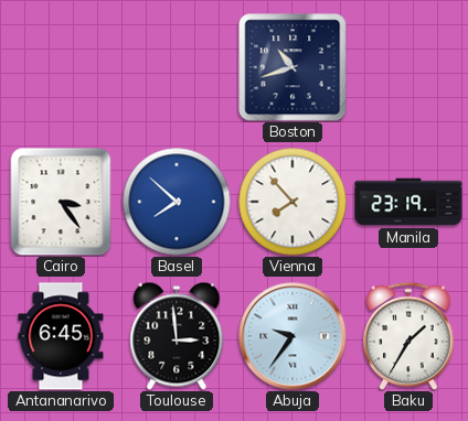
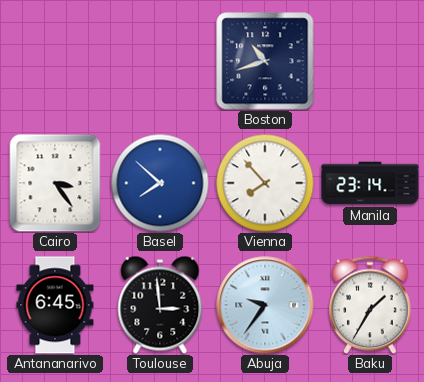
Manila: 23:19 -> 23:14 (370, 183)
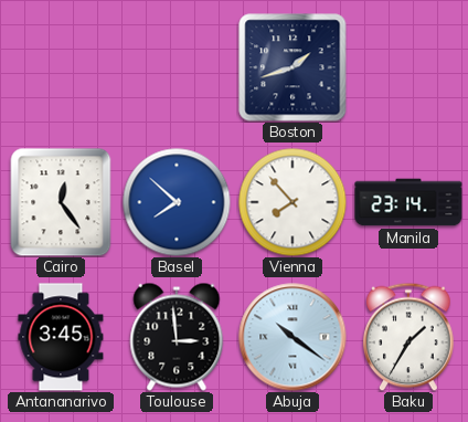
Boston: 10:42 -> 1:42 (292, 67)
Cairo: 3:24 -> 12:24 (61, 202)
Antananarivo: 6:45 -> 3:45 (61, 337)
Abuja: 9:36 -> 10:21 (292, 337)
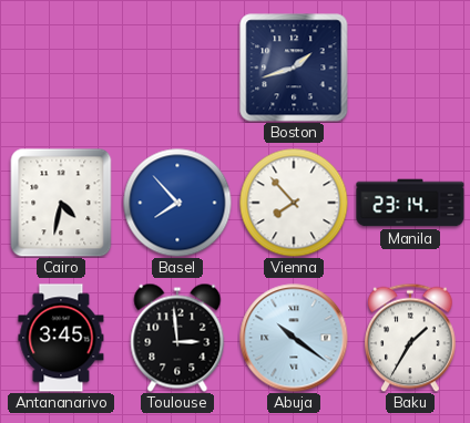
Cairo: 12:24 -> 4:32 (61, 203)
Basel: 7:52 -> 7:53 (177, 203)
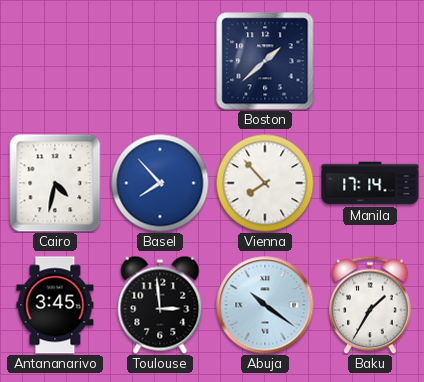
Boston: 1:42 -> 1:38 (265, 61)
Manila: 23:14 -> 17:14 (370, 183)
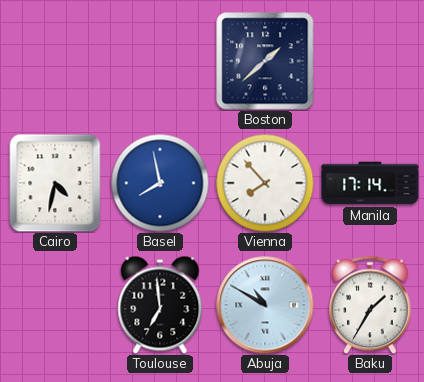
Basel: 7:53 -> 7:58 (160, 183)
Antananarivo: 3:45 -> none (55, 305)
Toulouse: 2:59 -> 6:59 (160, 305)
Abuja: 10:21 -> 10:50 (265, 305)
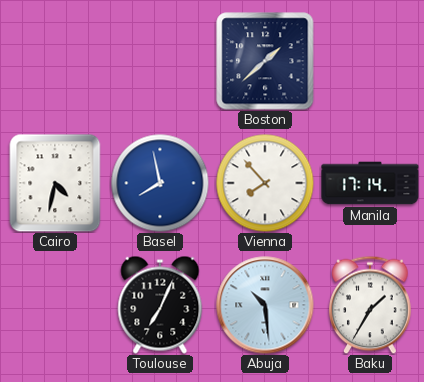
Toulouse: 6:59 -> 7:04 (160, 305)
Abuja: 10:50 -> 10:29 (265, 305)
